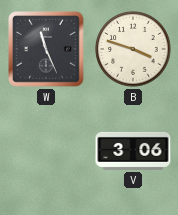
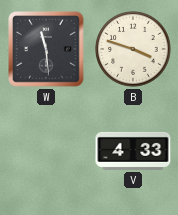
W: 11:26 -> 11:29 (46, 49)
V: 3:06 -> 4:33 (133, 151)
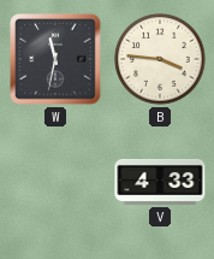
W: 11:29 -> 11:32 (55, 59)
B: 3:48 -> 3:46 (160, 59)
